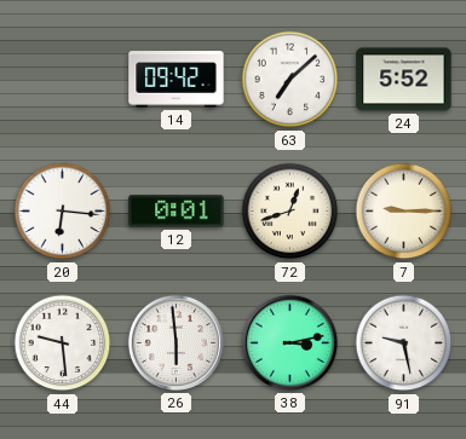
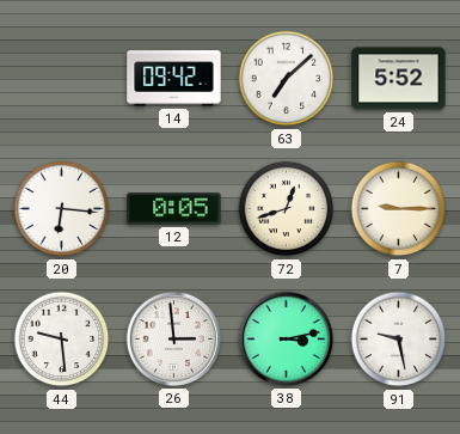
12: 0:01 -> 0:05 (174, 209)
26: 5:59 -> 2:59 (173, 338)
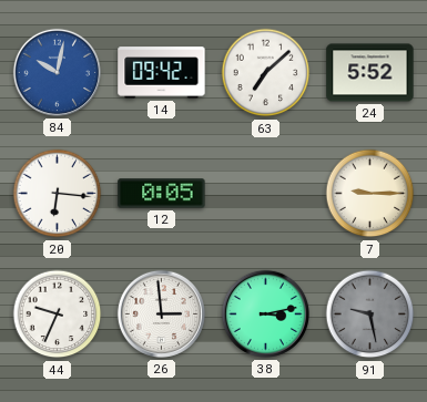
84: none -> 10:02 (57, 72)
72: 12:42 -> none (287, 209)
44: 9:29 -> 9:34 (58, 315)
91 dial: white -> grey (370, 315)
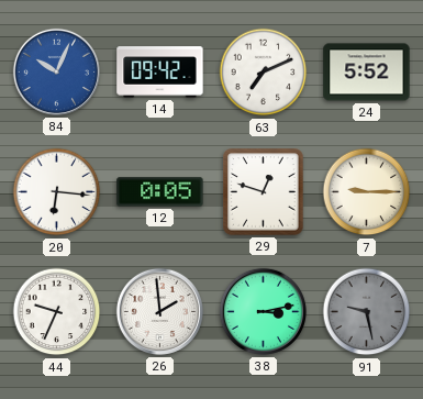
84: 10:02 -> 10:04 (56, 71)
63: 7:08 -> 7:11 (264, 73)
29: none -> 12:48 (264, 192)
26: 2:59 -> 1:59 (159, 311)
